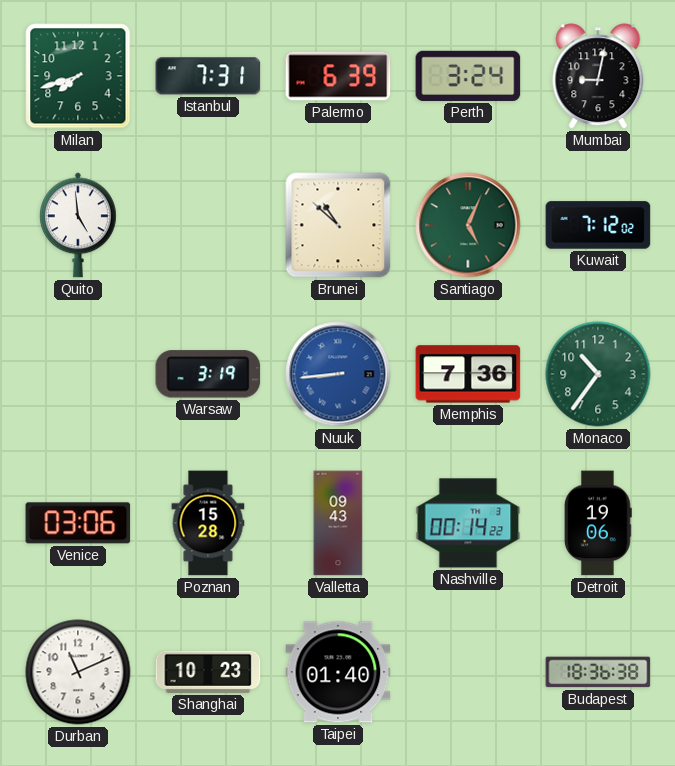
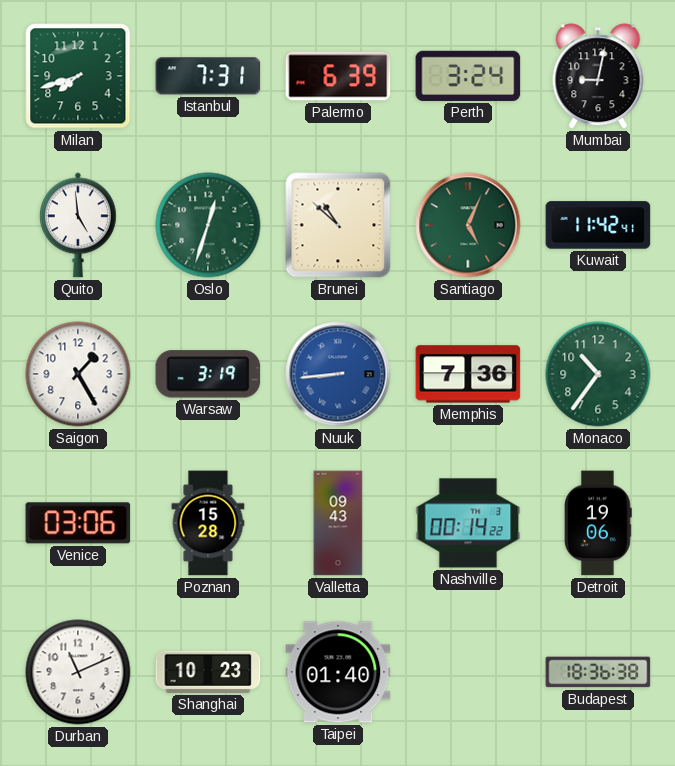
Oslo: none -> 12:33 (208, 225)
Kuwait: 7:12 -> 11:42 (598, 225)
Saigon: none -> 1:25 (78, 374)
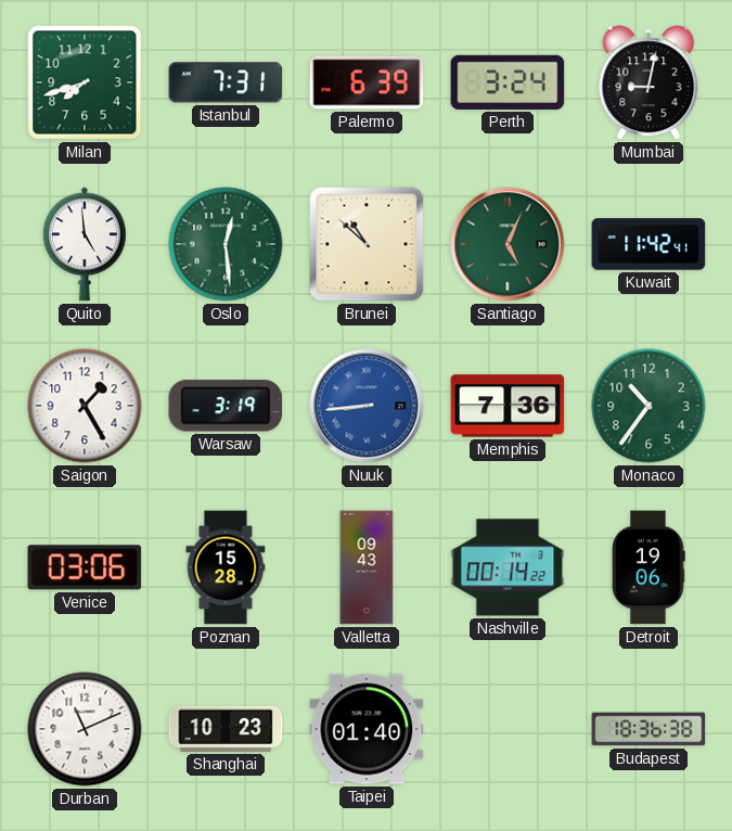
Oslo: 12:33 -> 12:29 (226, 244)
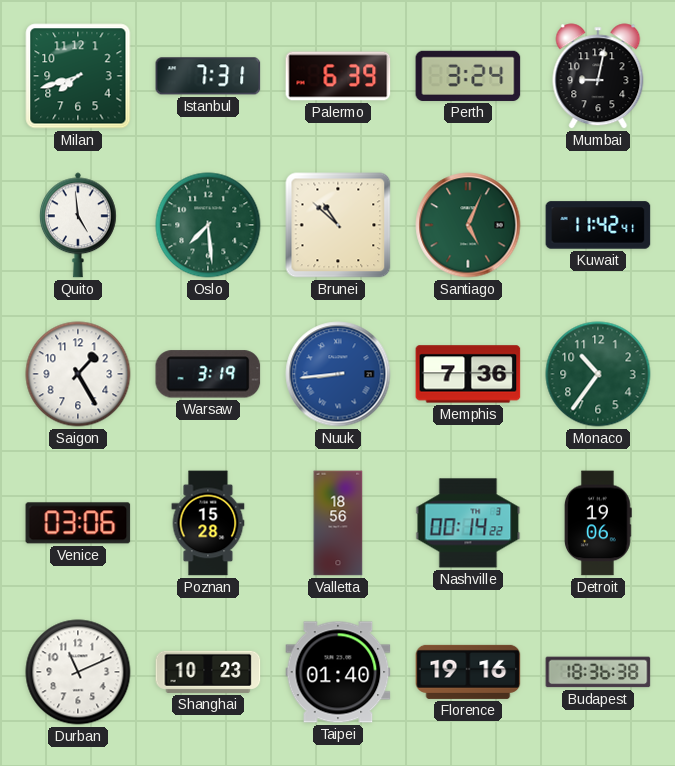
Oslo: 12:29 -> 7:29 (208, 225)
Valletta: 09:43 -> 18:56 (338, 523)
Florence: none -> 19:16 (468, 672)
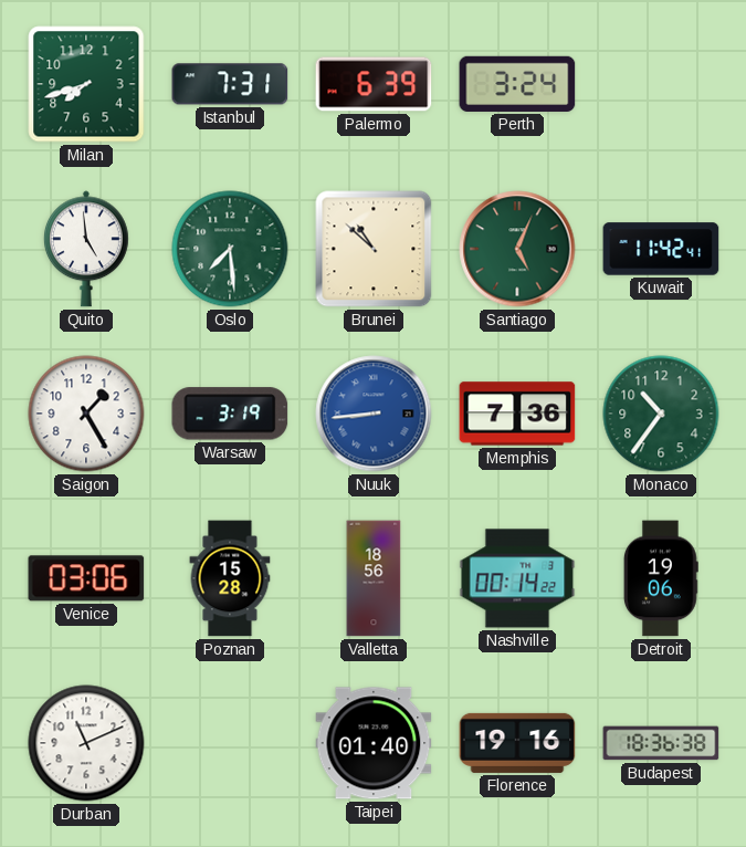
Mumbai: 9:02 -> none (598, 76)
Shanghai: 10:23 -> none (208, 672)
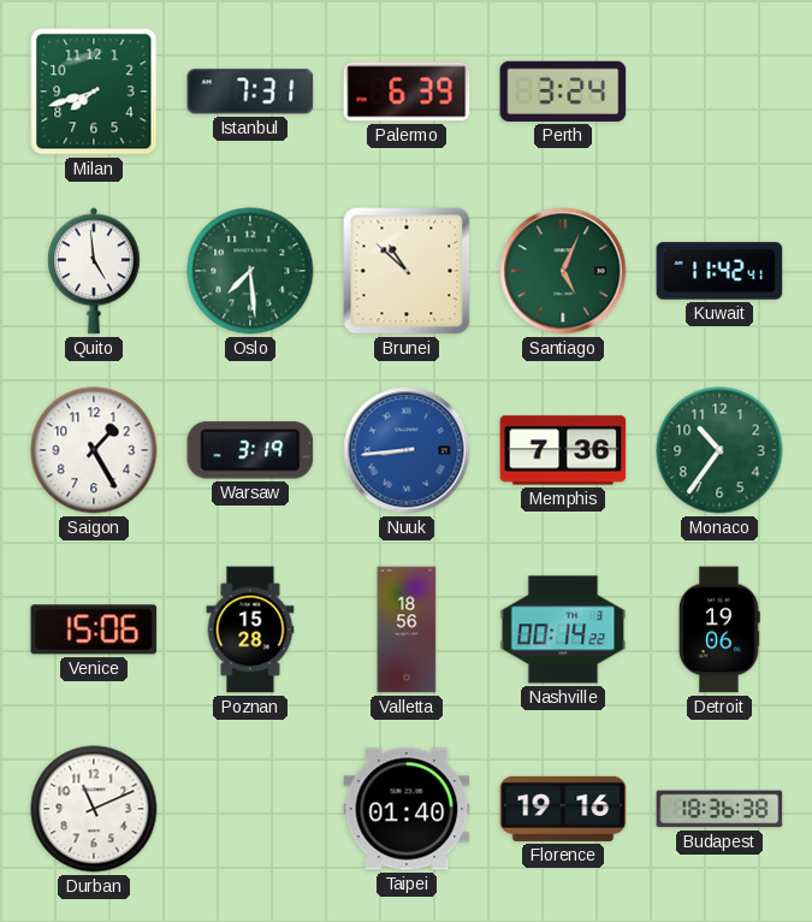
Venice: 03:06 -> 15:06 (94, 630)
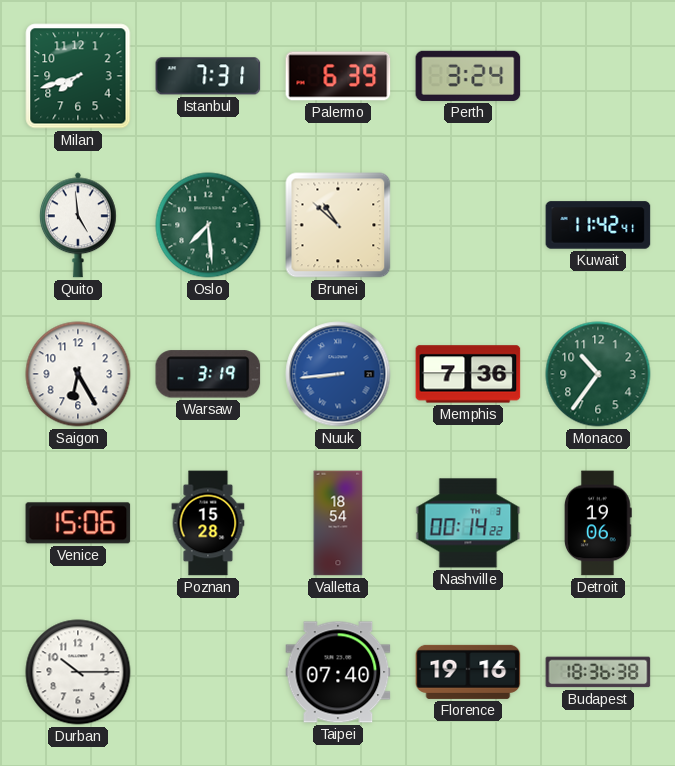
Santiago: 5:04 -> none (563, 271)
Saigon: 1:25 -> 6:25 (78, 374)
Valletta: 18:56 -> 18:54 (338, 523)
Durban: 11:11 -> 10:15 (78, 672)
Taipei: 01:40 -> 07:40 (338, 672)
